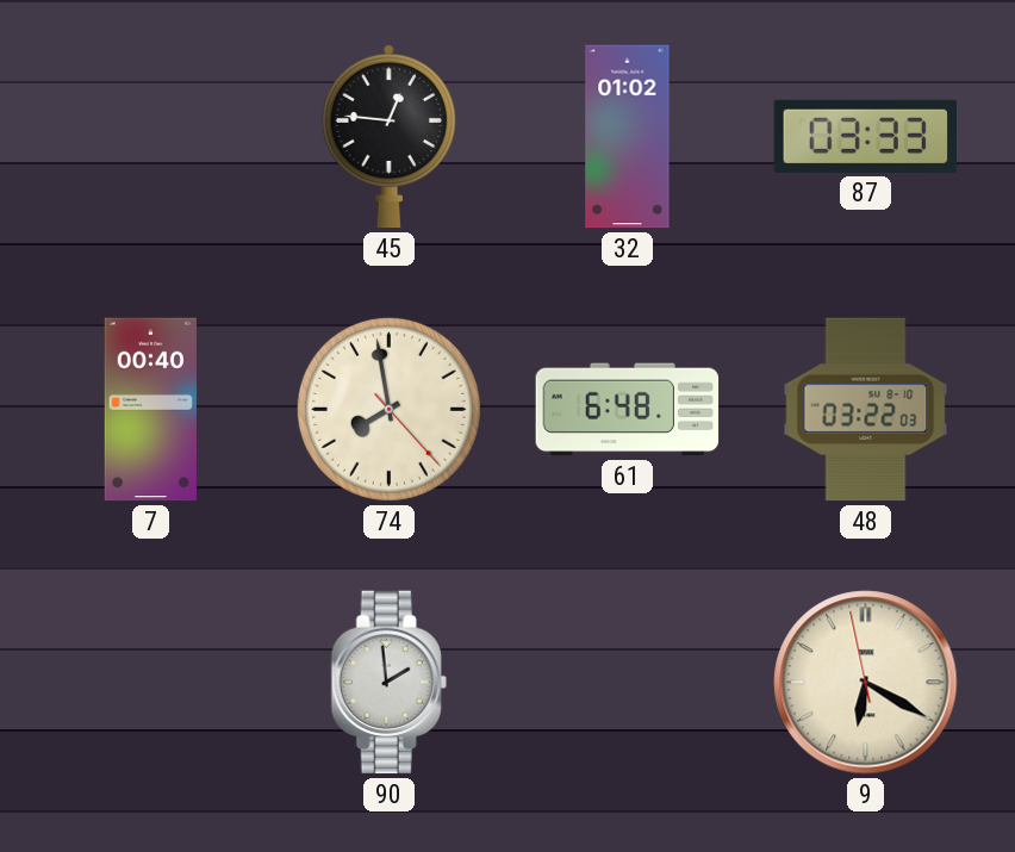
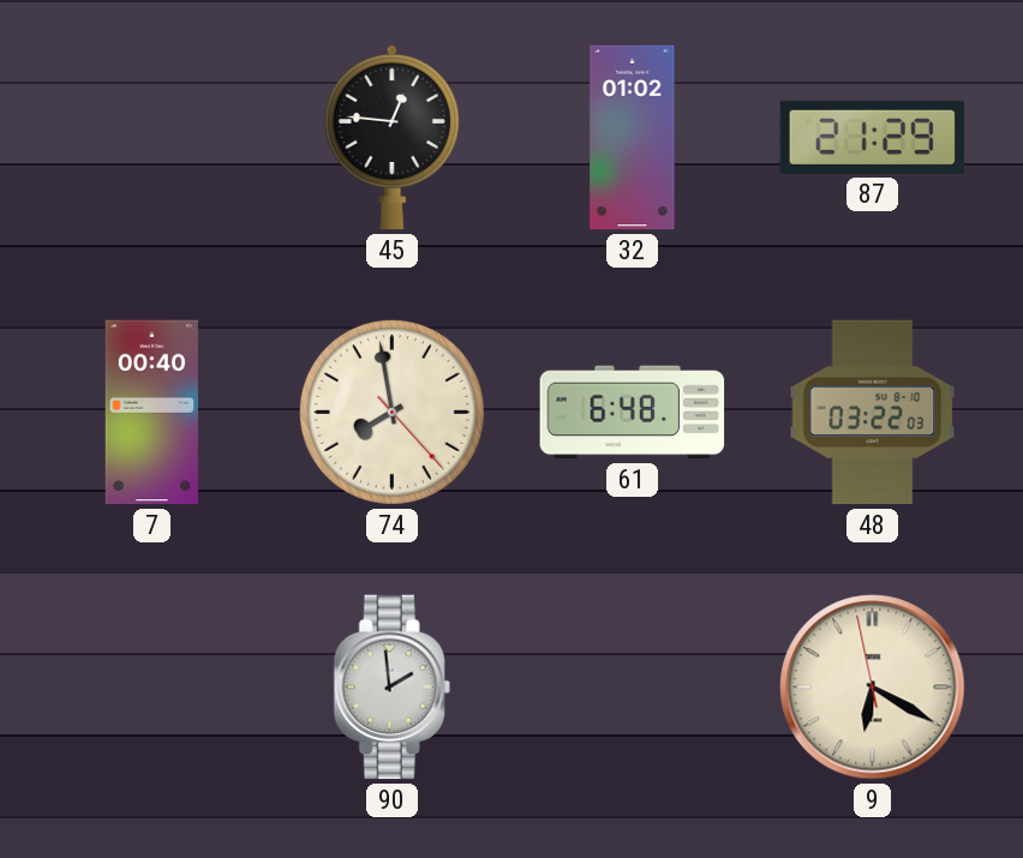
87: 03:33 -> 21:29 (873, 137)
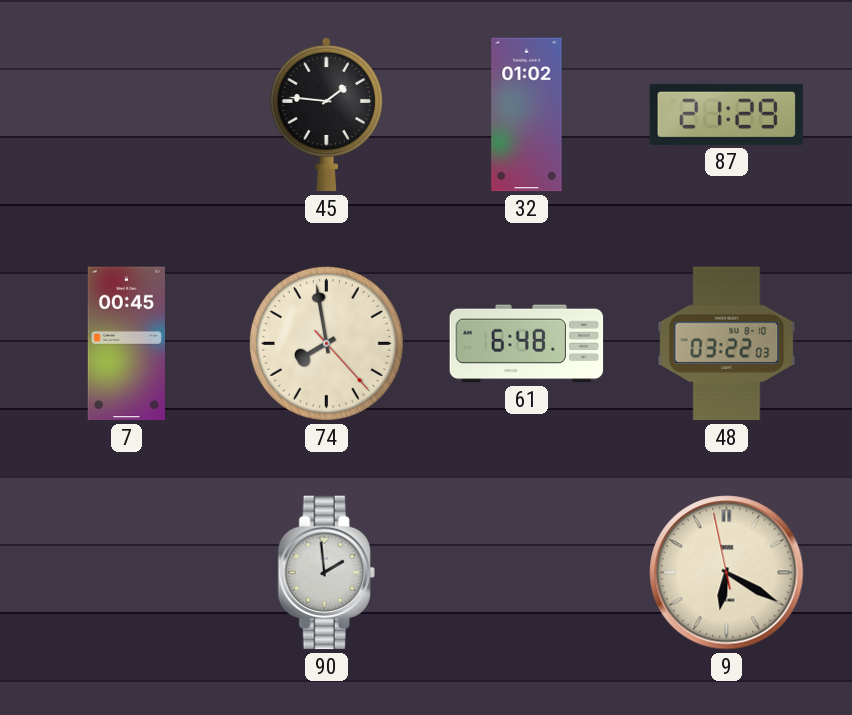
45: 12:46 -> 1:46 (326, 114)
7: 00:40 -> 00:45 (126, 344)
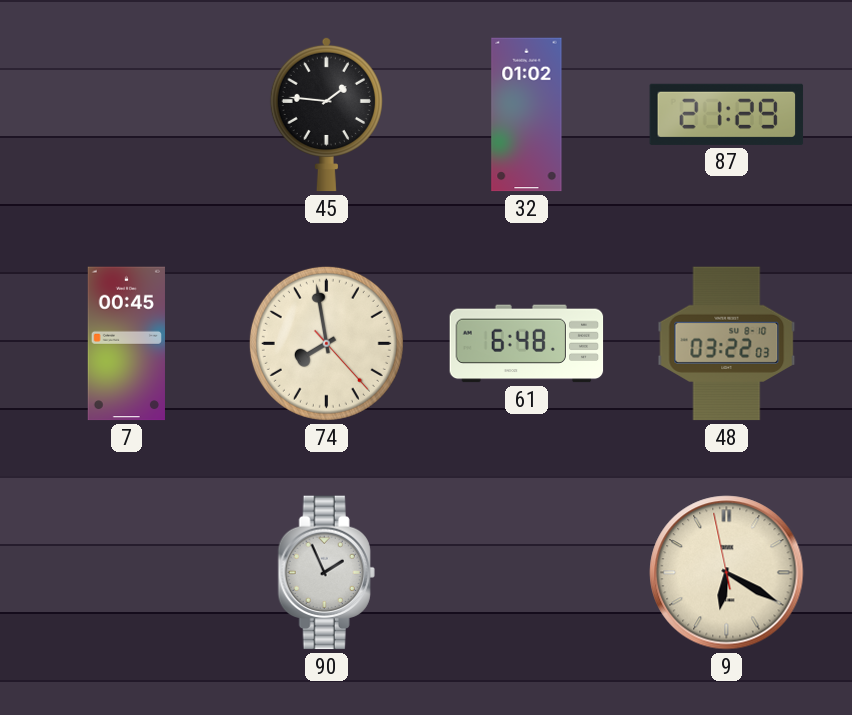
90: 1:59 -> 1:56 (326, 573)
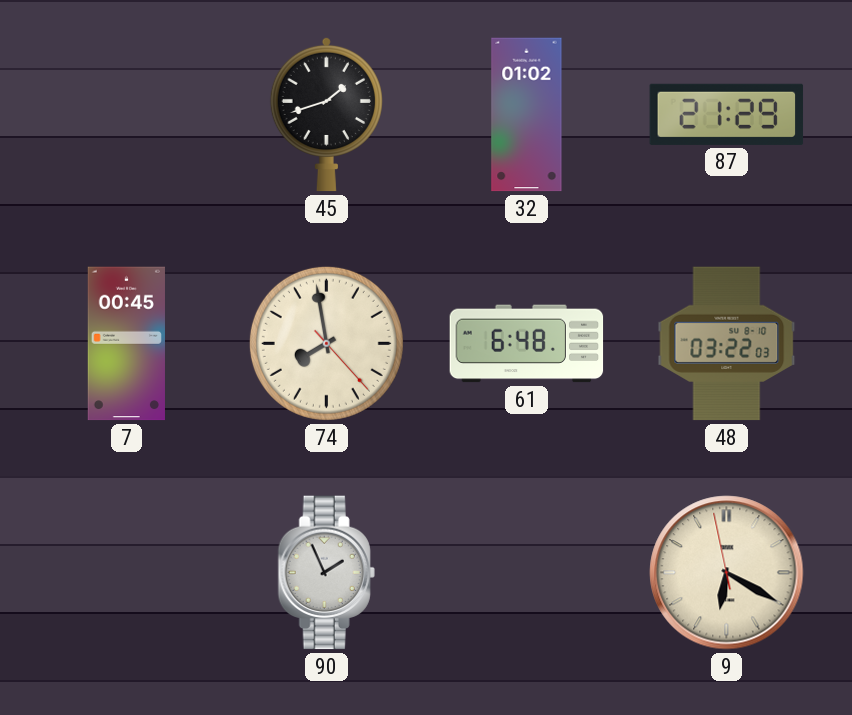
45: 1:46 -> 1:42 (326, 114)
